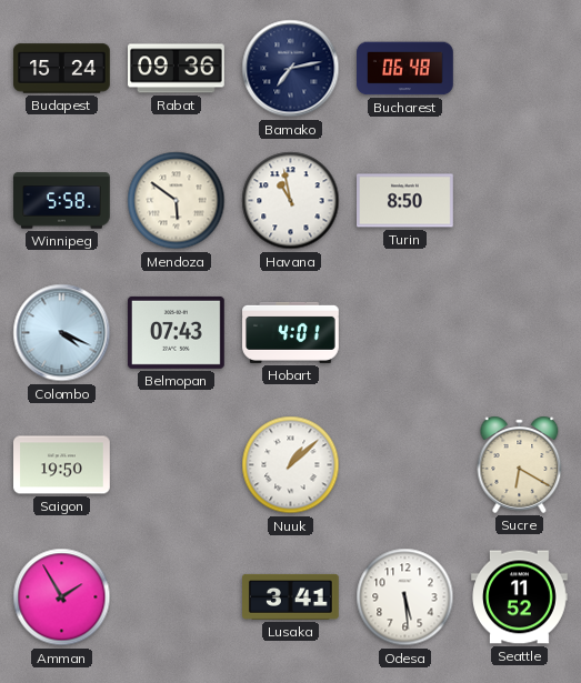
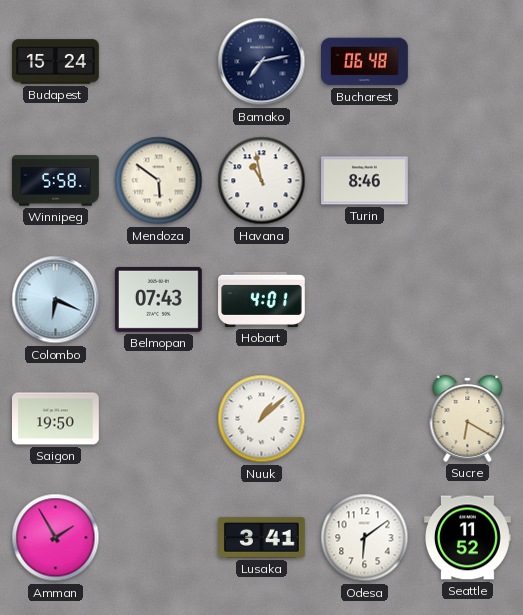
Rabat: 09:36 -> none (177, 69)
Turin: 8:50 -> 8:46 (365, 181)
Colombo: 4:19 -> 6:19 (56, 300)
Odesa: 5:29 -> 6:09 (365, 538)
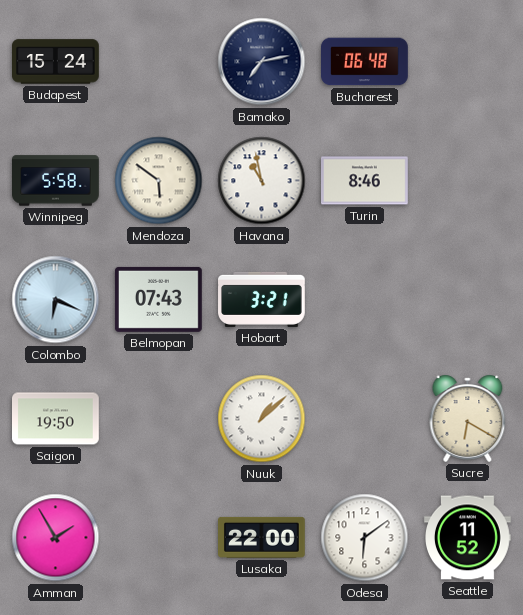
Hobart: 4:01 -> 3:21 (262, 299)
Lusaka: 3:41 -> 22:00 (262, 537)
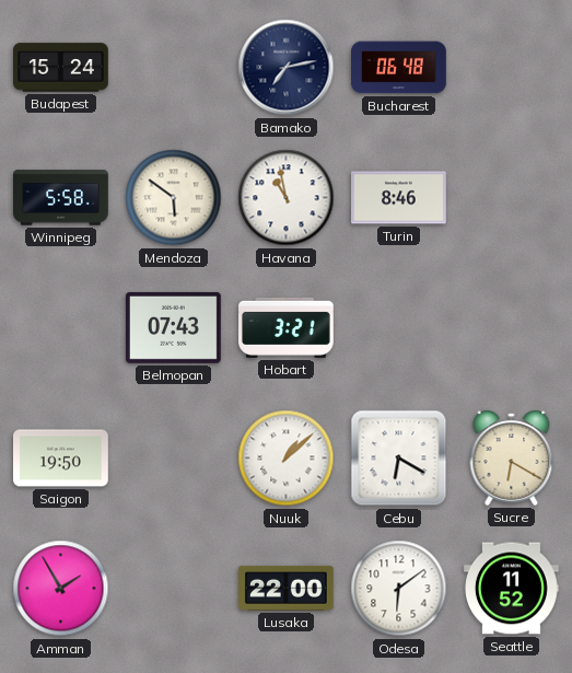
Colombo: 6:19 -> none (56, 300)
Cebu: none -> 6:20 (399, 459)
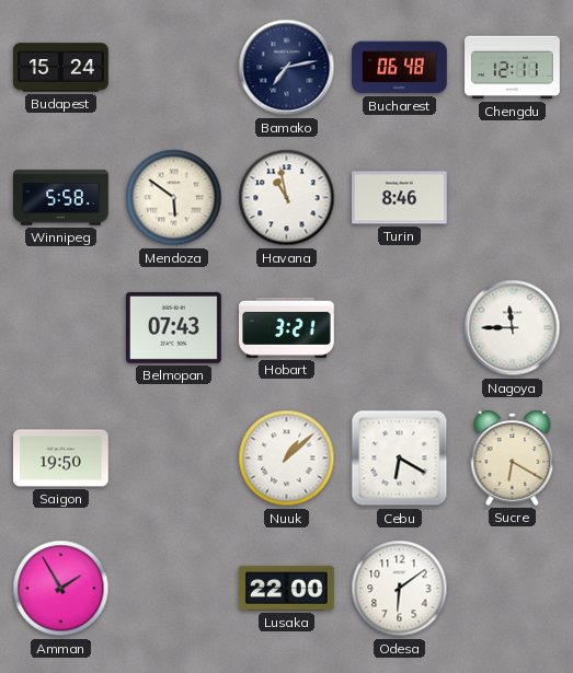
Chengdu: none -> 12:11 (513, 68)
Nagoya: none -> 11:45 (513, 328)
Seattle: 11:52 -> none (512, 589)
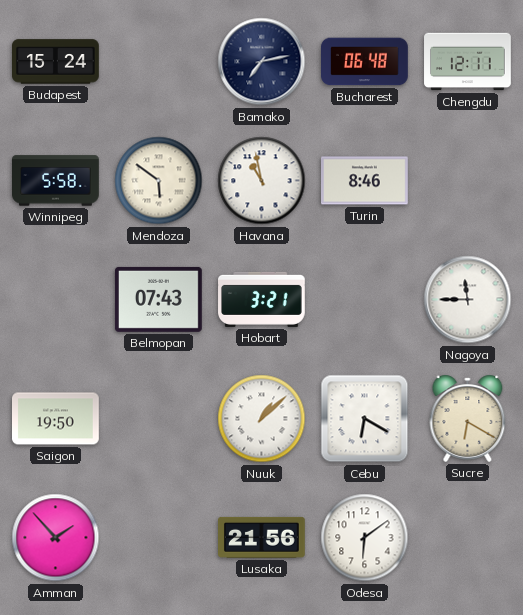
Amman: 1:55 -> 1:53 (56, 538)
Lusaka: 22:00 -> 21:56 (262, 537)
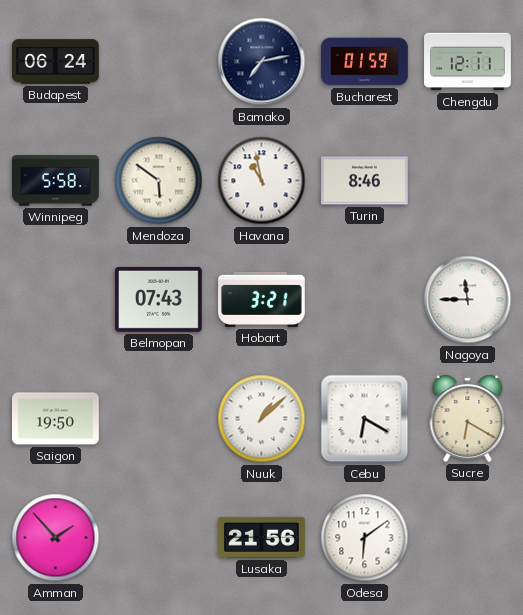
Budapest: 15:24 -> 06:24 (56, 62)
Bucharest: 06:48 -> 01:59 (365, 62)
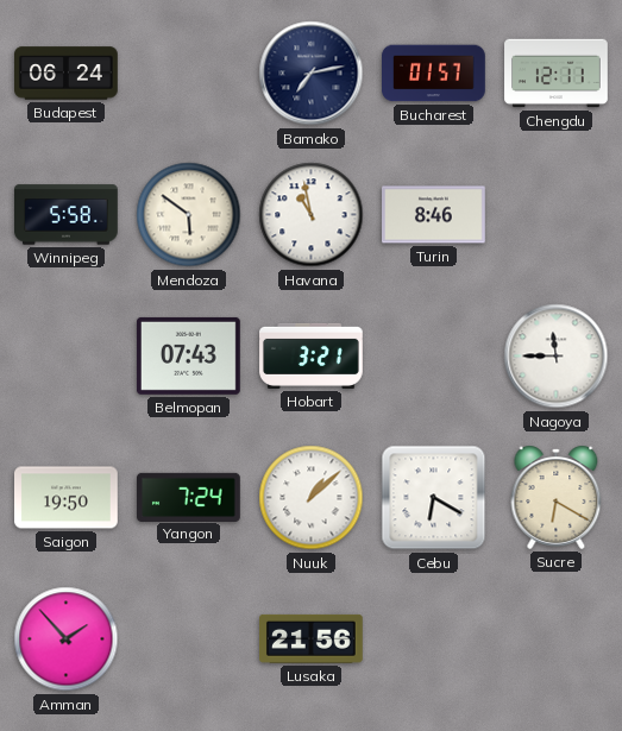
Bucharest: 01:59 -> 01:57 (434, 74)
Yangon: none -> 7:24 (189, 497)
Odesa: 6:09 -> none (365, 538)
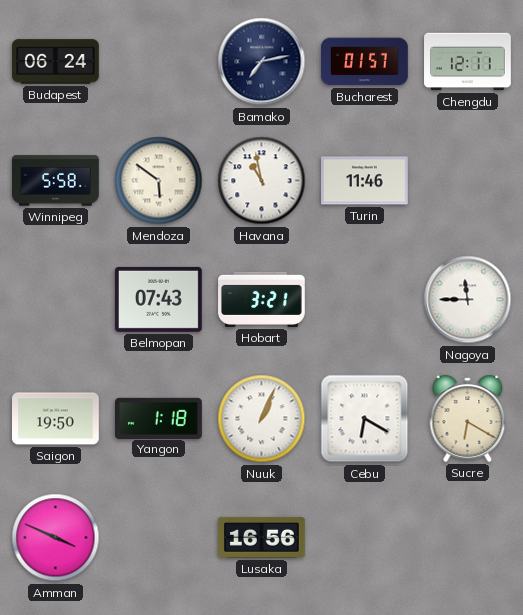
Turin: 8:46 -> 11:46 (365, 181)
Yangon: 7:24 -> 1:18 (159, 418)
Nuuk: 1:08 -> 1:04 (262, 419)
Amman: 1:53 -> 3:49 (56, 538)
Lusaka: 21:56 -> 16:56 (262, 537)
